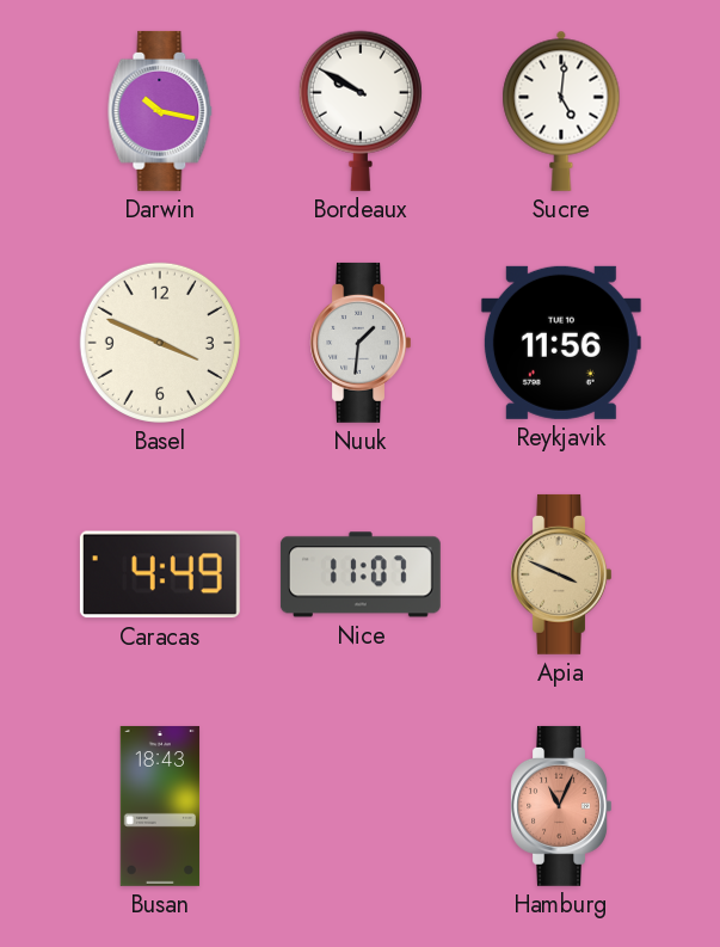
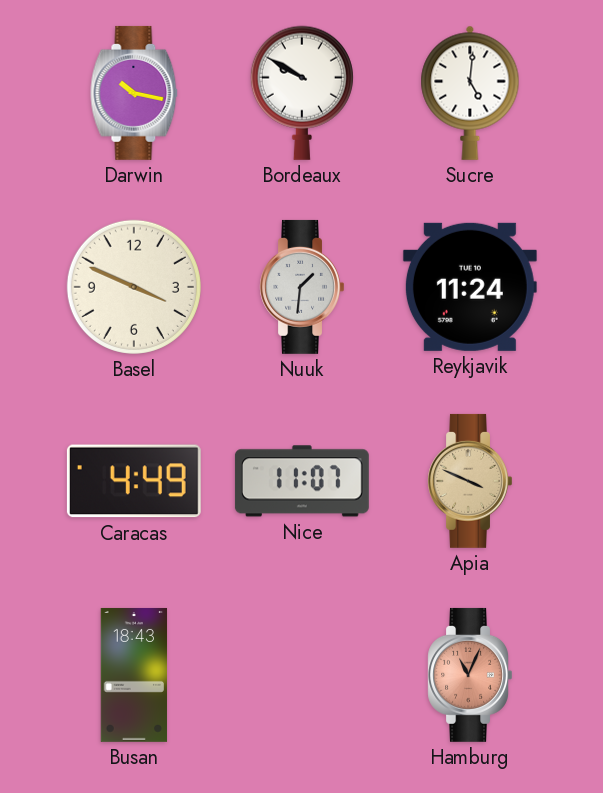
Reykjavik: 11:56 -> 11:24 (470, 287)
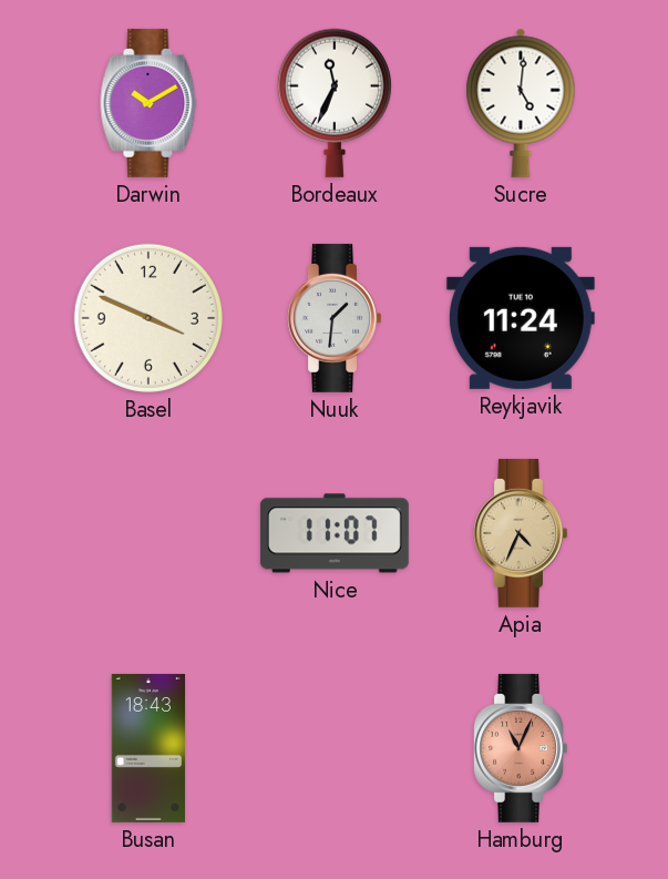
Darwin: 10:17 -> 10:10 (148, 103)
Bordeaux: 9:50 -> 11:34 (335, 103)
Caracas: 4:49 -> none (134, 481)
Apia: 3:49 -> 4:34 (520, 533)
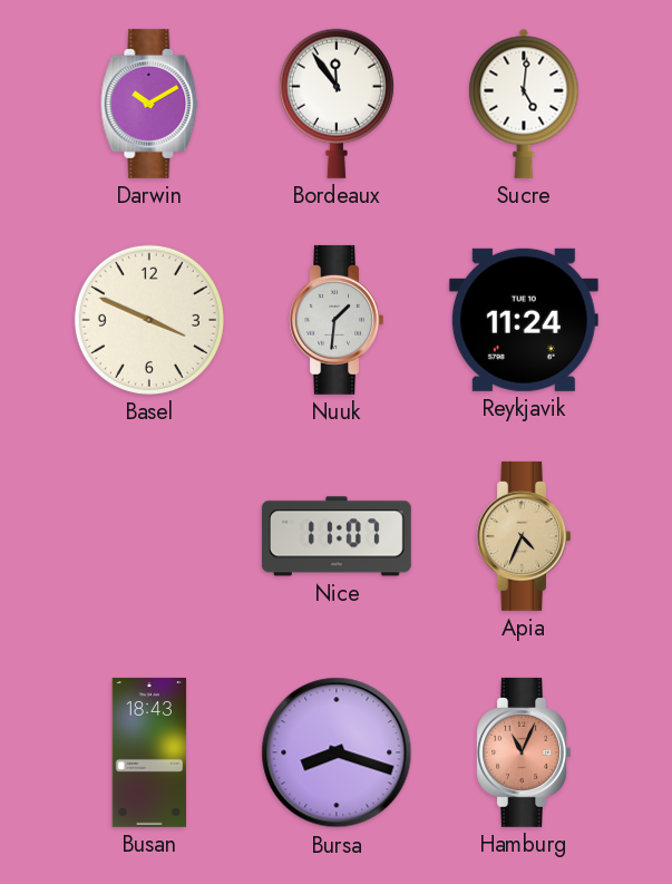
Bordeaux: 11:34 -> 11:54 (337, 104)
Bursa: none -> 8:18 (337, 752)
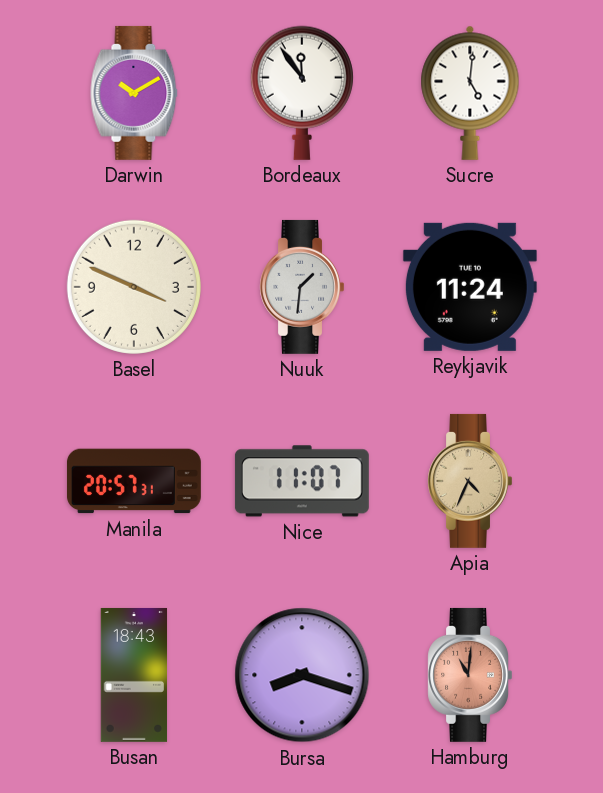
Manila: none -> 20:57 (134, 481)
Hamburg: 11:04 -> 11:01 (469, 675)
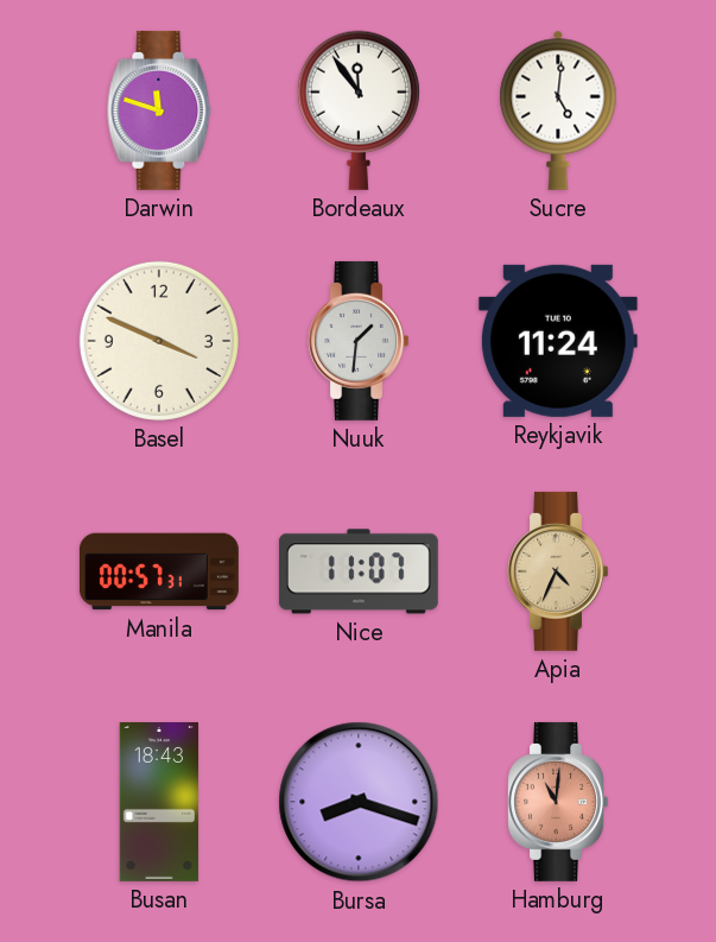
Darwin: 10:10 -> 11:48 (159, 110)
Manila: 20:57 -> 00:57 (159, 571)
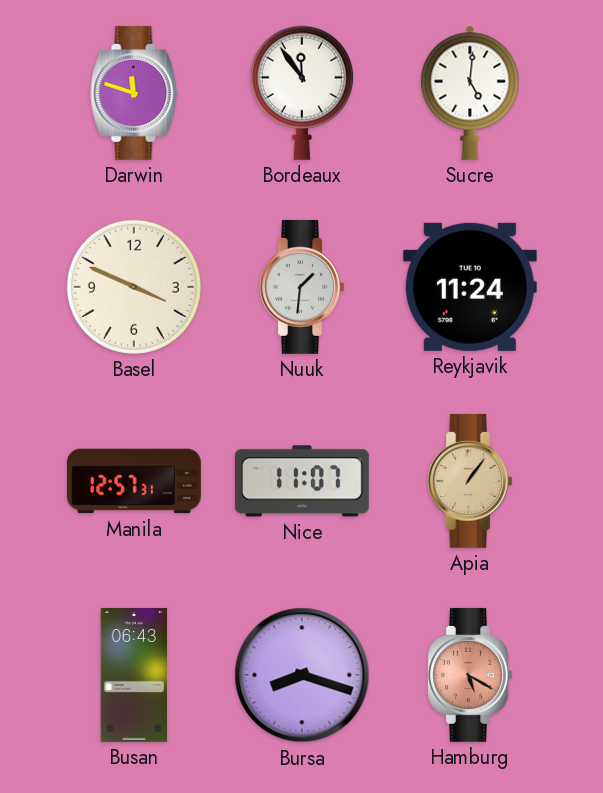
Manila: 00:57 -> 12:57 (134, 481)
Apia: 4:34 -> 1:06 (469, 481)
Busan: 18:43 -> 06:43 (134, 675)
Hamburg: 11:01 -> 5:20 (469, 675)
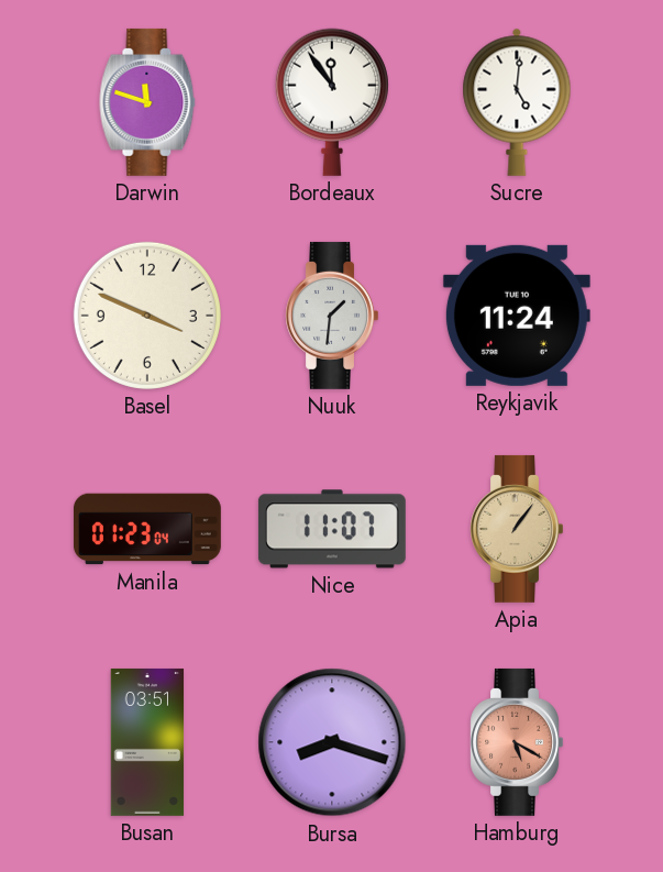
Manila: 12:57 -> 01:23 (147, 529)
Busan: 06:43 -> 03:51 (147, 742)
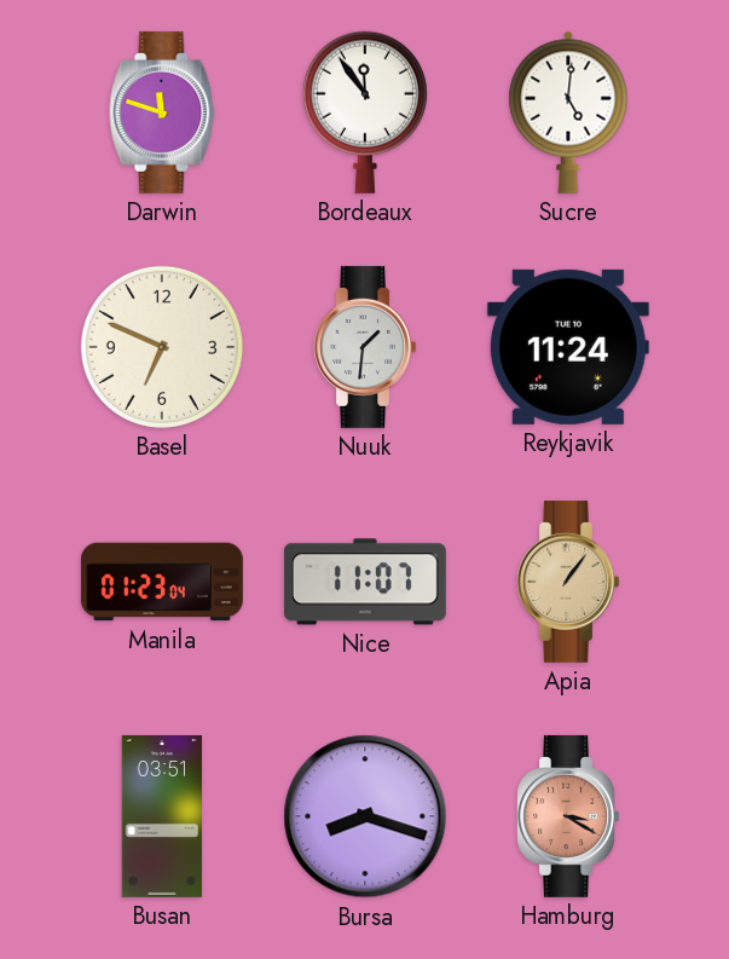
Basel: 3:49 -> 6:49 (162, 347)
Hamburg: 5:20 -> 3:20 (567, 816)
